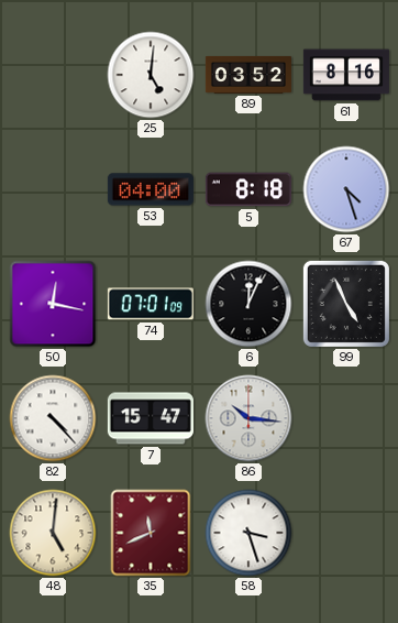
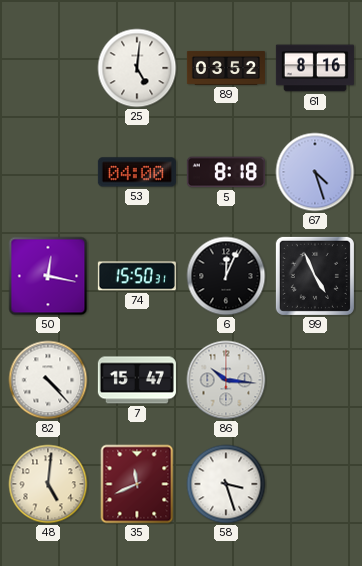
74: 07:01 -> 15:50 (137, 276)
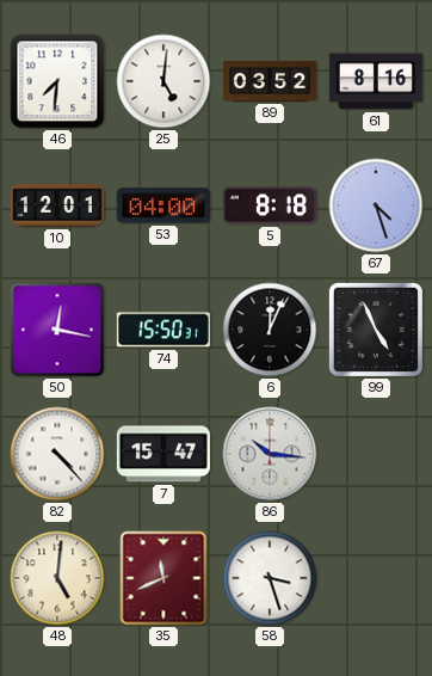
46: none -> 7:31 (57, 81)
10: none -> 12:01 (57, 205)
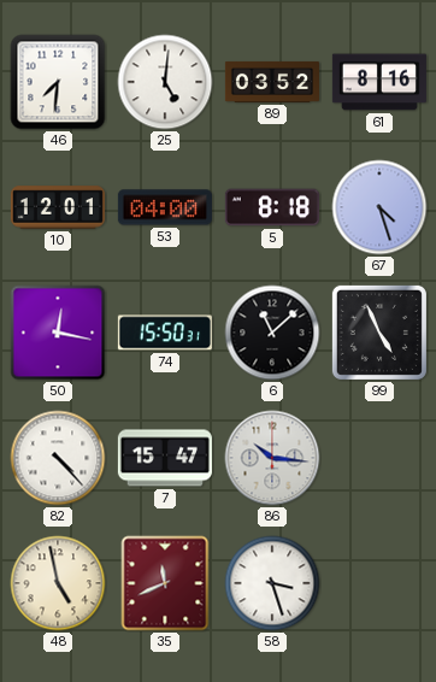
6: 12:04 -> 11:08 (272, 333)
48: 5:01 -> 4:58 (58, 583)
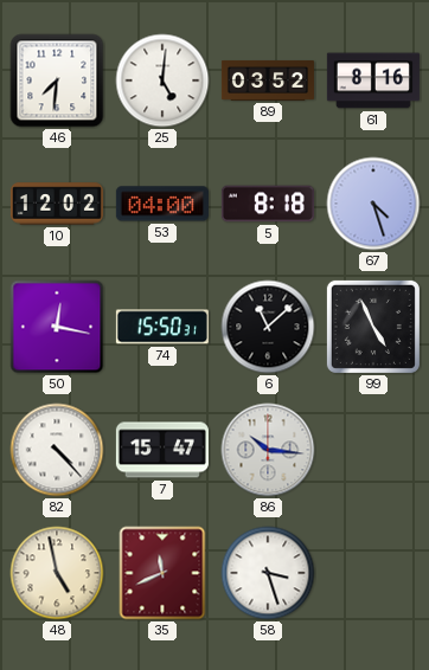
10: 12:01 -> 12:02 (57, 204)
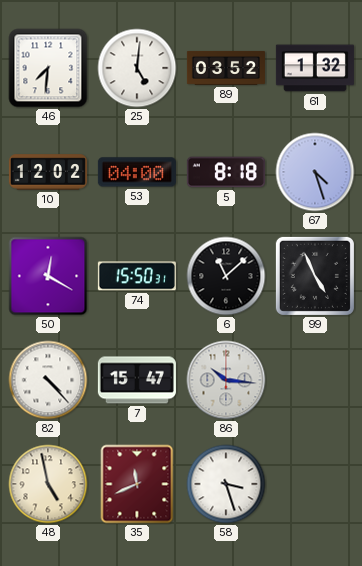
61: 8:16 -> 1:32 (315, 68)
50: 12:17 -> 12:20 (48, 276)
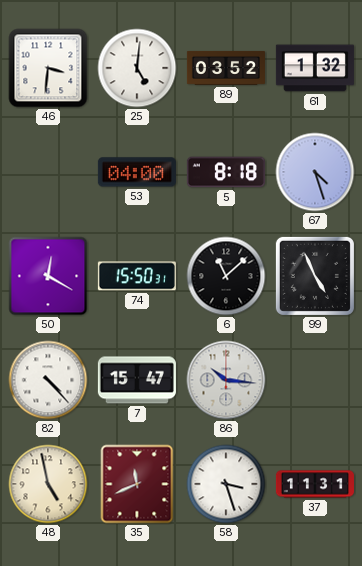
46: 7:31 -> 3:31 (48, 68)
10: 12:02 -> none (48, 172)
37: none -> 11:31 (315, 484)
